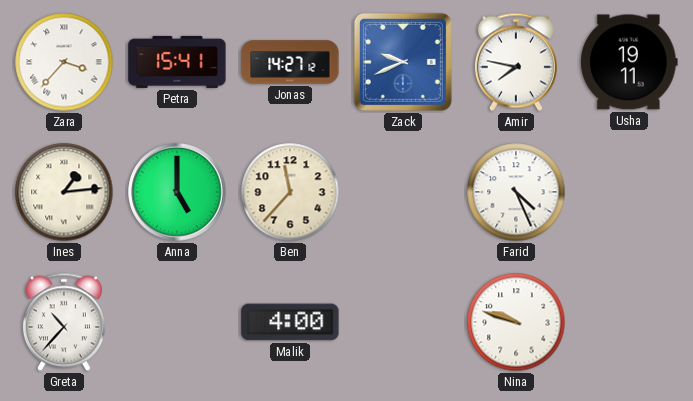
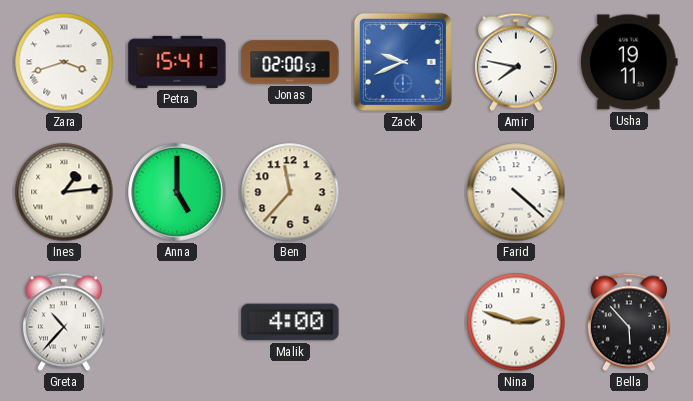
Zara: 3:37 -> 3:42 (64, 62)
Jonas: 14:27 -> 02:00 (290, 62)
Farid: 4:26 -> 4:22 (516, 192)
Nina: 9:48 -> 2:48 (516, 322)
Bella: none -> 5:53 (629, 322)
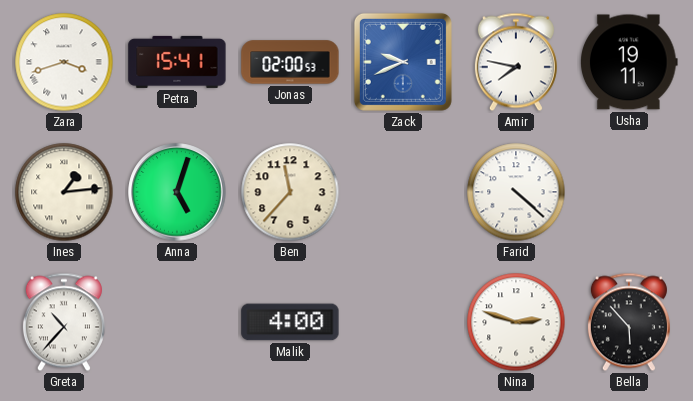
Anna: 5:00 -> 5:03 (177, 192)
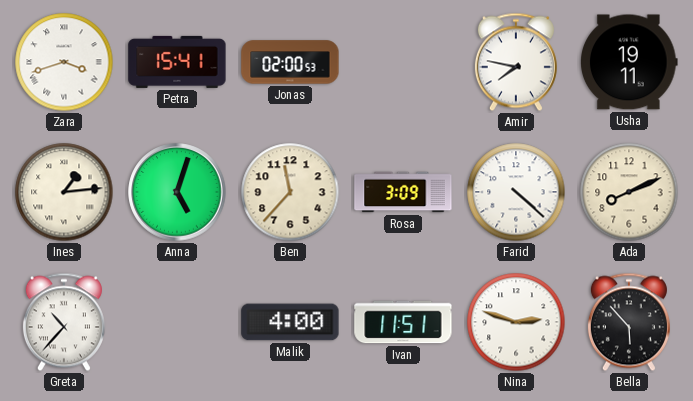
Zack: 9:41 -> none (403, 62)
Rosa: none -> 3:09 (403, 192)
Ada: none -> 8:11 (629, 192)
Ivan: none -> 11:51 (403, 322)
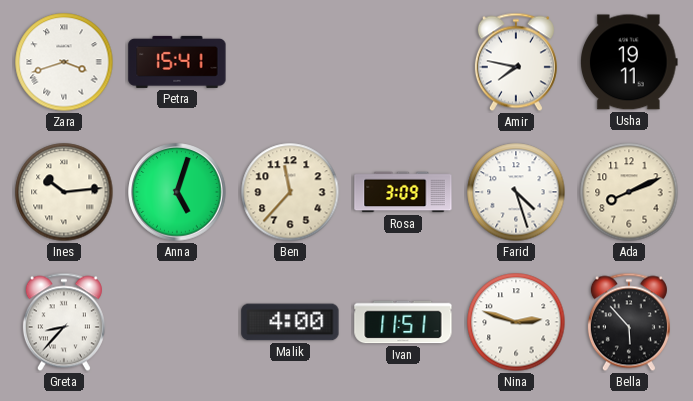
Jonas: 02:00 -> none (290, 62)
Ines: 1:14 -> 10:14 (64, 192)
Farid: 4:22 -> 4:27 (516, 192)
Greta: 10:37 -> 8:37 (64, 322)
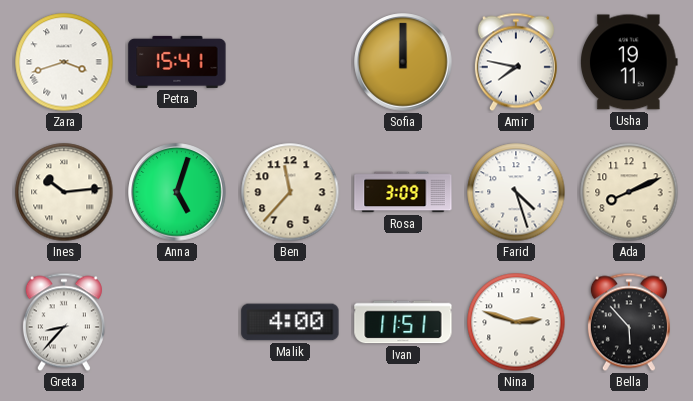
Sofia: none -> 12:00 (403, 62)
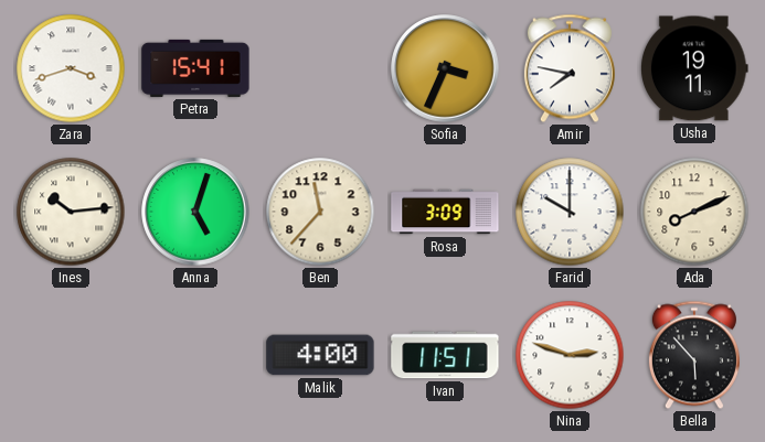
Sofia: 12:00 -> 3:34 (445, 68)
Farid: 4:27 -> 10:00 (570, 212)
Greta: 8:37 -> none (64, 322)
